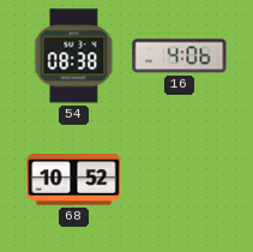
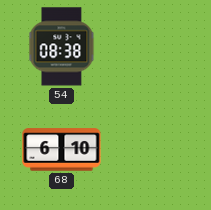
16: 4:06 -> none (180, 56)
68: 10:52 -> 6:10 (62, 150)
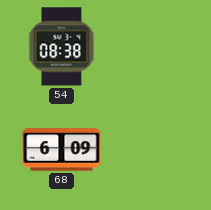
68: 6:10 -> 6:09 (62, 150)
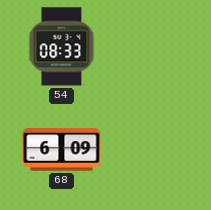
54: 08:38 -> 08:33 (62, 47)
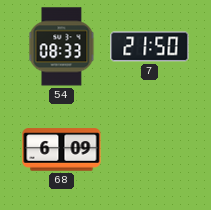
7: none -> 21:50 (150, 47)
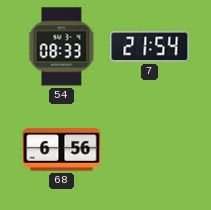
7: 21:50 -> 21:54 (150, 47)
68: 6:09 -> 6:56 (62, 150)
